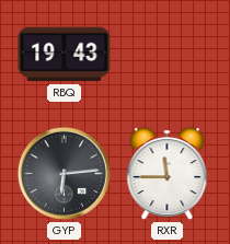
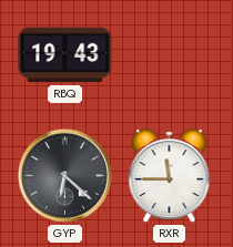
GYP: 6:14 -> 6:22 (64, 175)
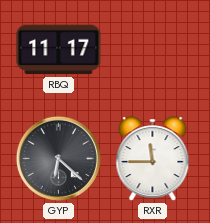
RBQ: 19:43 -> 11:17 (59, 50)
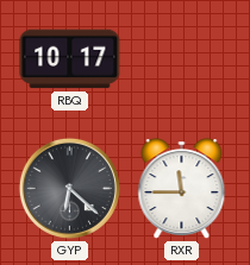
RBQ: 11:17 -> 10:17 (70, 59)
